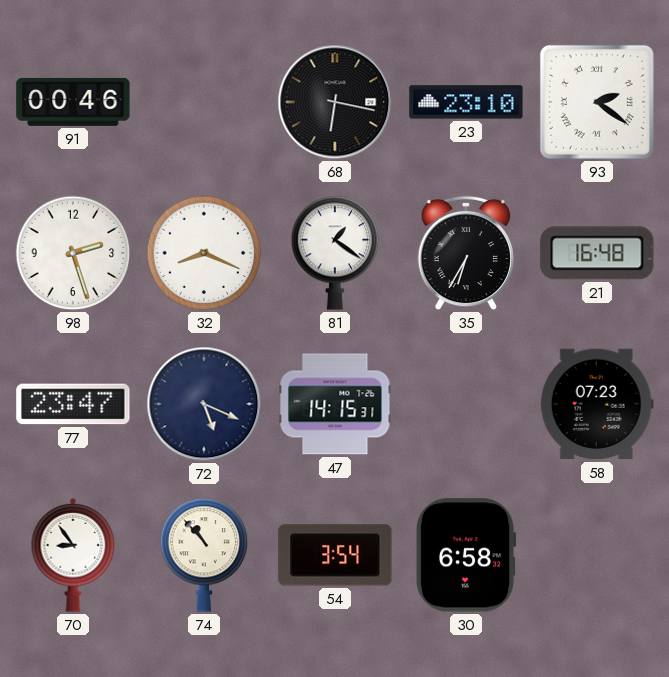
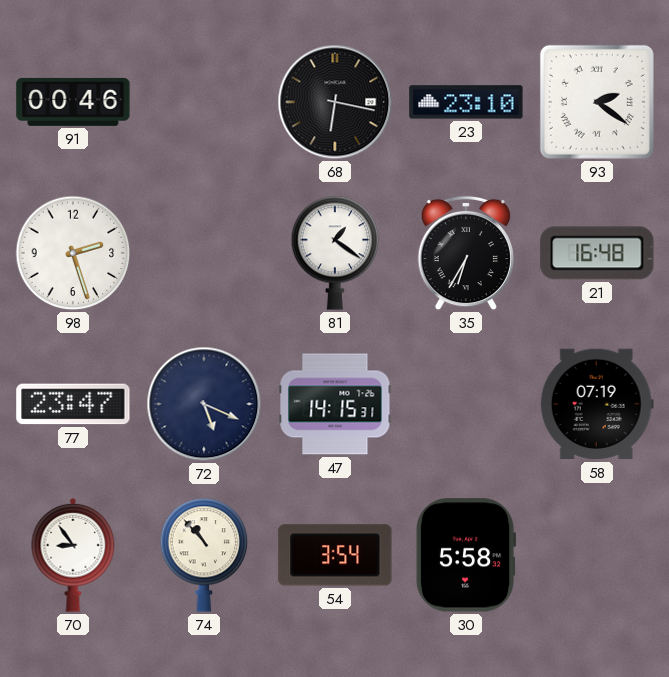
32: 8:19 -> none (204, 253)
58: 07:23 -> 07:19 (597, 404)
30: 6:58 -> 5:58 (466, 555)
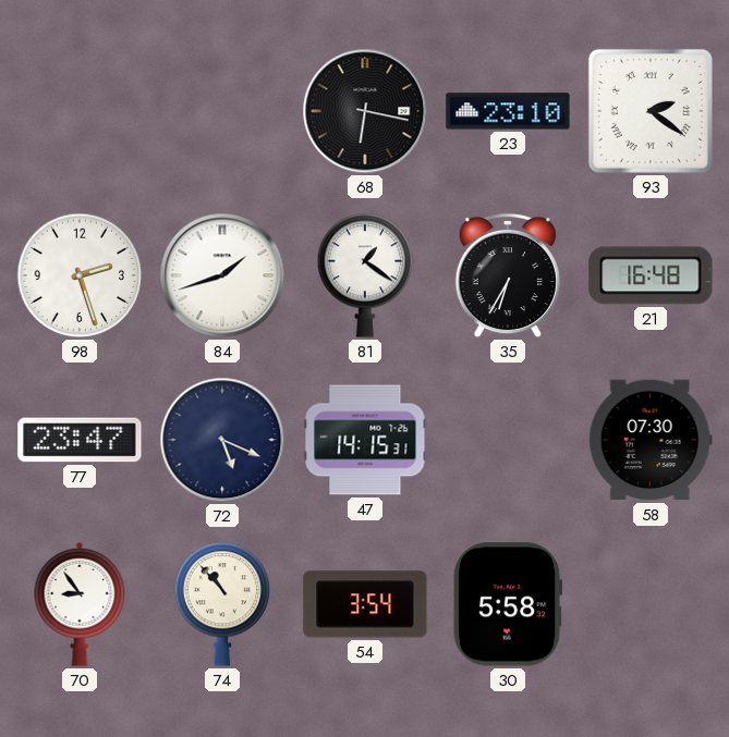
91: 00:46 -> none (73, 102)
84: none -> 1:42 (222, 275)
58: 07:19 -> 07:30 (651, 440)
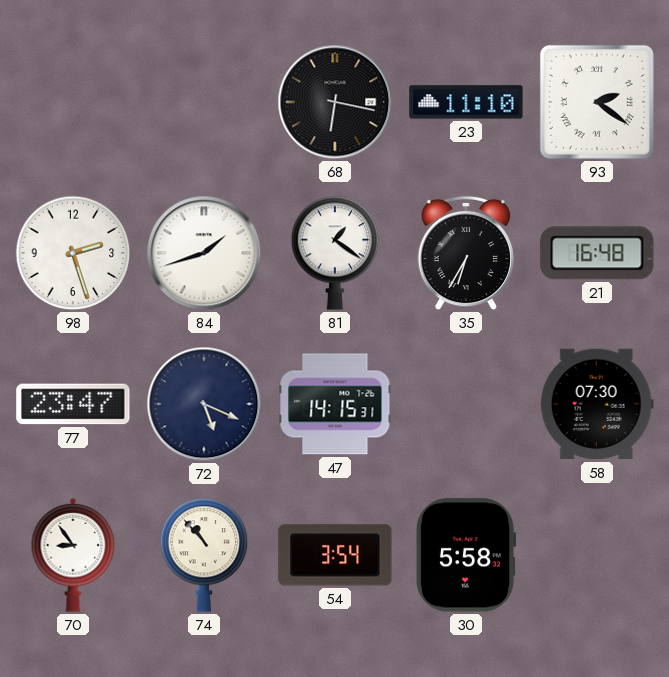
23: 23:10 -> 11:10 (466, 102)
